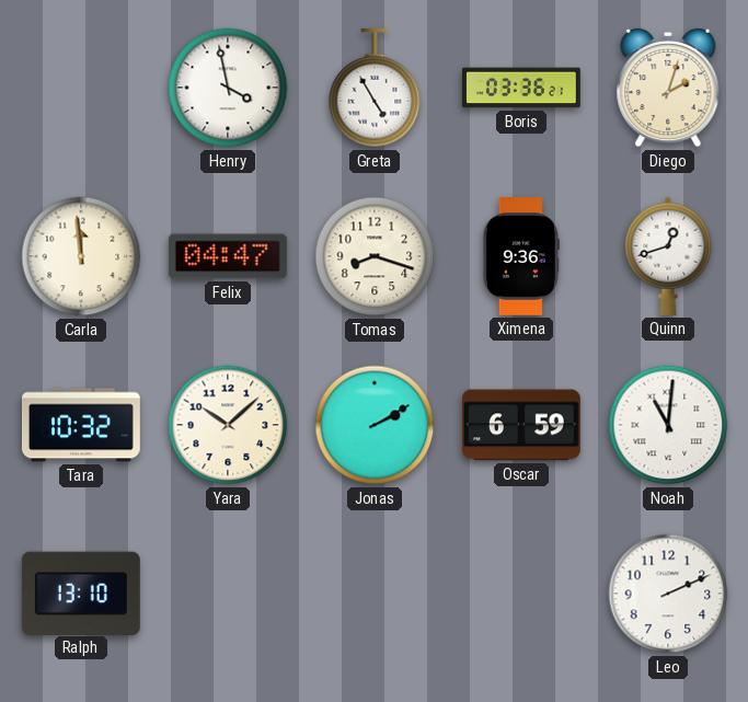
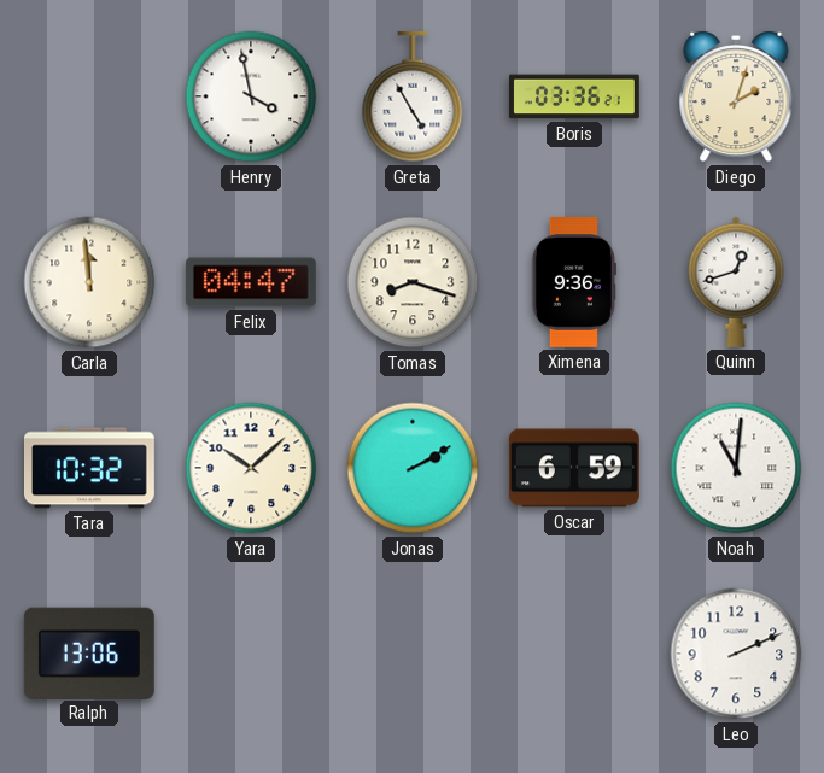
Ralph: 13:10 -> 13:06 (89, 652)
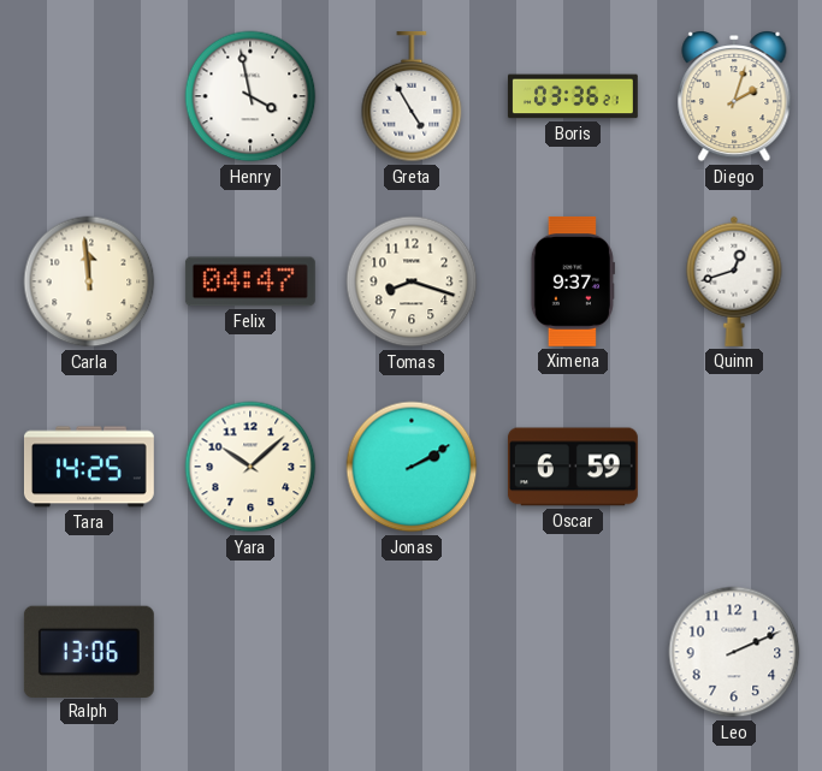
Ximena: 9:36 -> 9:37 (573, 281)
Tara: 10:32 -> 14:25 (89, 467)
Noah: 11:01 -> none (736, 468)
